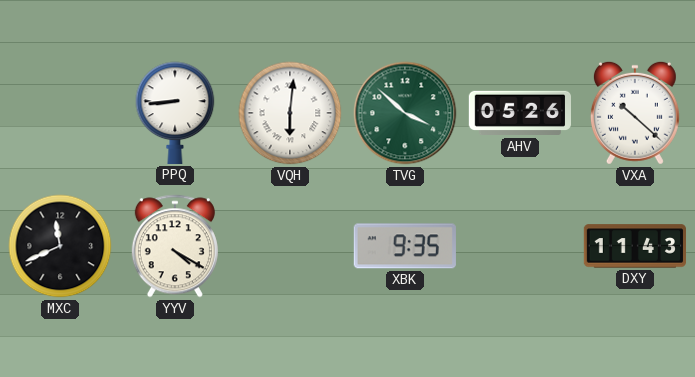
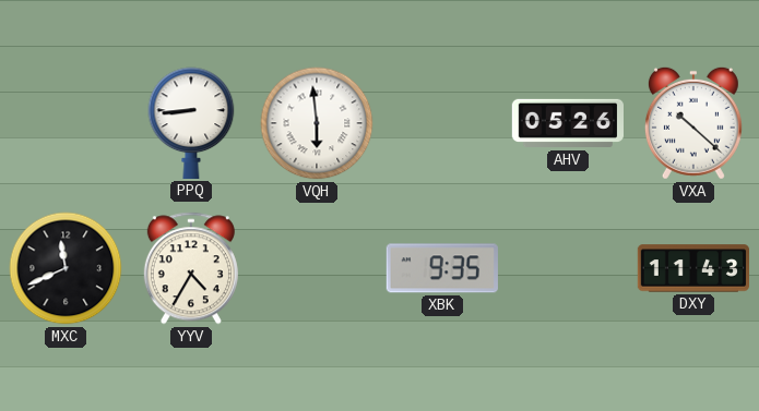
VQH: 6:01 -> 5:59 (317, 123)
TVG: 3:52 -> none (405, 113)
YYV: 4:20 -> 4:35 (191, 268)
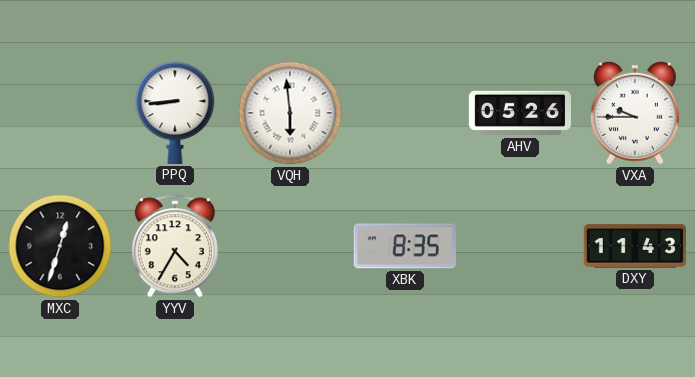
VXA: 10:22 -> 9:45 (635, 113)
MXC: 11:41 -> 12:33 (60, 246)
XBK: 9:35 -> 8:35 (405, 246)
